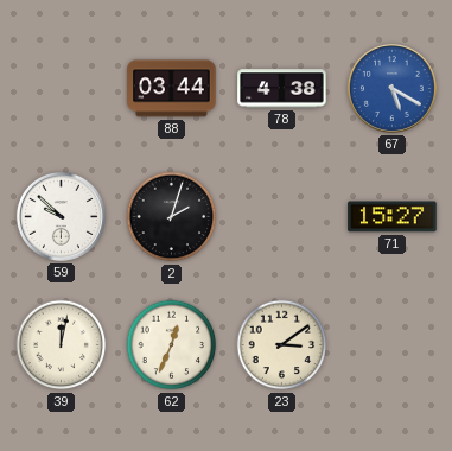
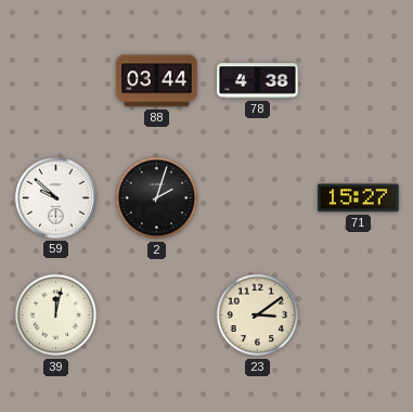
67: 5:20 -> none (391, 88)
62: 12:34 -> none (172, 345)
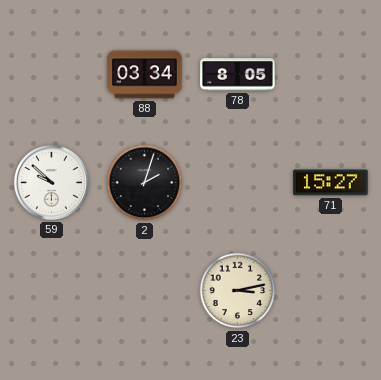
88: 03:44 -> 03:34 (145, 75)
78: 4:38 -> 8:05 (238, 75)
39: 12:02 -> none (56, 316)
23: 3:09 -> 3:13 (238, 291)
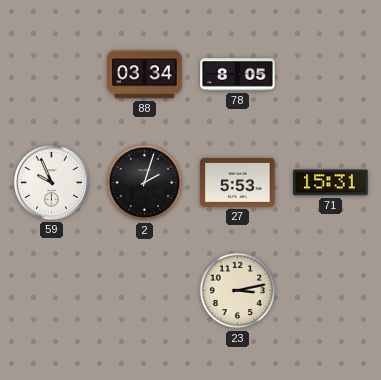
59: 9:52 -> 9:56 (51, 182)
27: none -> 5:53 (238, 182)
71: 15:27 -> 15:31 (331, 183)
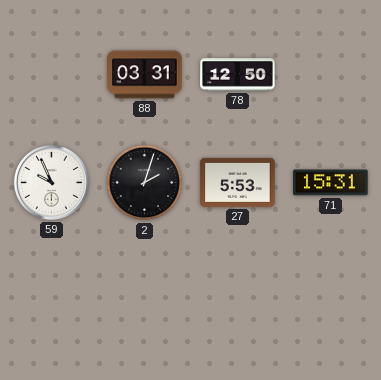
88: 03:34 -> 03:31 (145, 75)
78: 8:05 -> 12:50 (238, 75)
23: 3:13 -> none (238, 291)
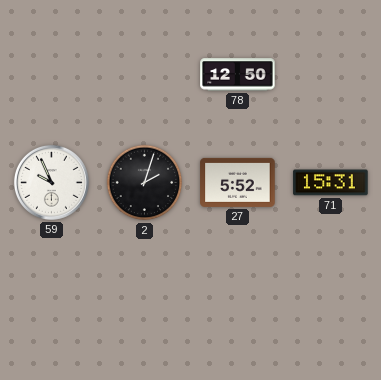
88: 03:31 -> none (145, 75)
27: 5:53 -> 5:52 (238, 182)
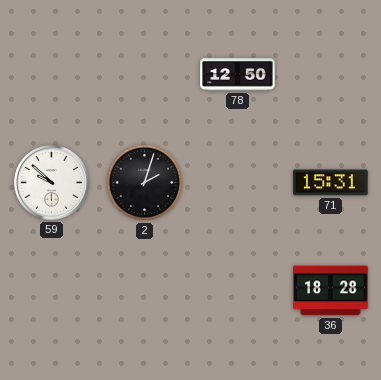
59: 9:56 -> 9:52 (51, 182)
27: 5:52 -> none (238, 182)
36: none -> 18:28 (331, 291)
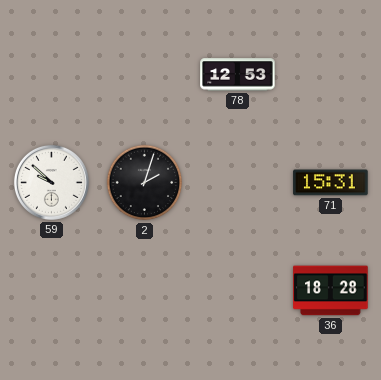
78: 12:50 -> 12:53 (238, 75)
